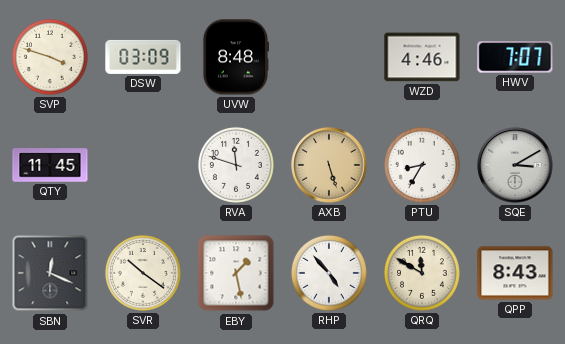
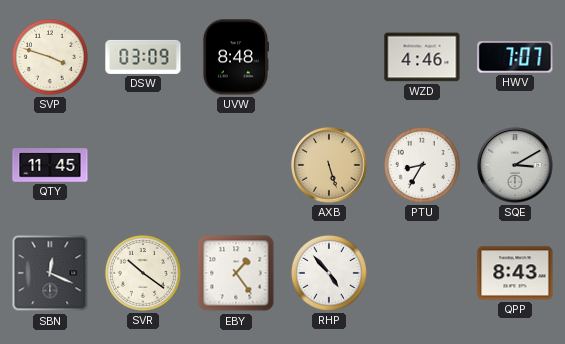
RVA: 11:48 -> none (236, 165)
EBY: 1:28 -> 1:24 (236, 273)
QRQ: 11:50 -> none (422, 273)
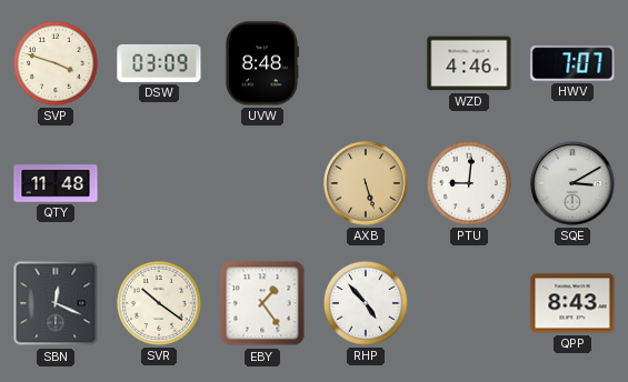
QTY: 11:45 -> 11:48 (56, 183)
PTU: 8:35 -> 9:01 (469, 183)
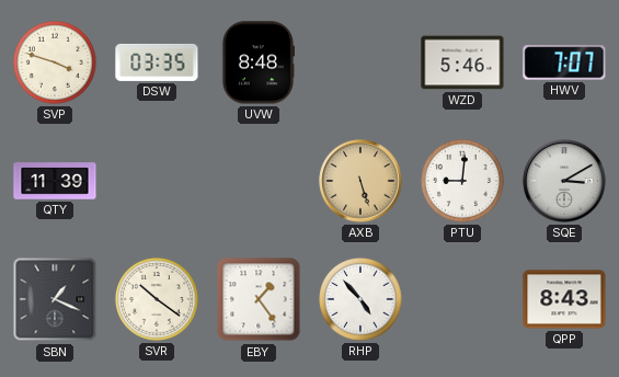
DSW: 03:09 -> 03:35 (157, 62)
WZD: 4:46 -> 5:46 (462, 62)
QTY: 11:48 -> 11:39 (55, 181)
SBN: 12:19 -> 1:19 (55, 299)
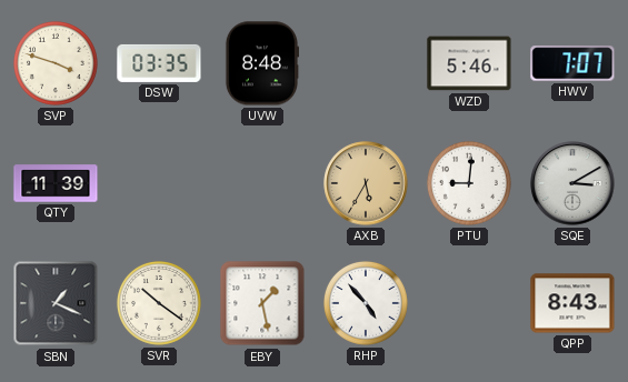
AXB: 5:27 -> 5:35 (366, 183)
EBY: 1:24 -> 1:28 (262, 303)
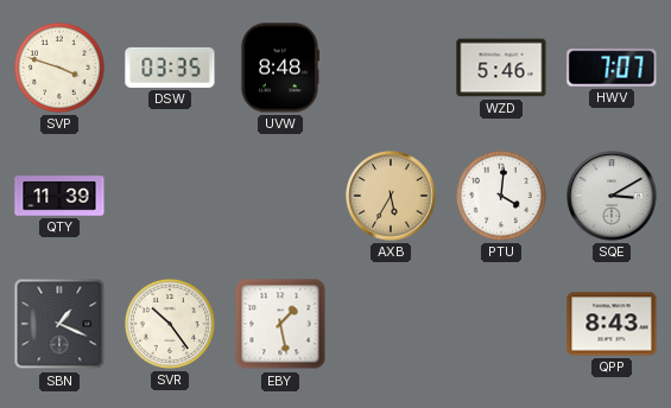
PTU: 9:01 -> 4:01 (501, 196)
SVR: 10:21 -> 10:24 (170, 324)
RHP: 4:53 -> none (366, 303)
